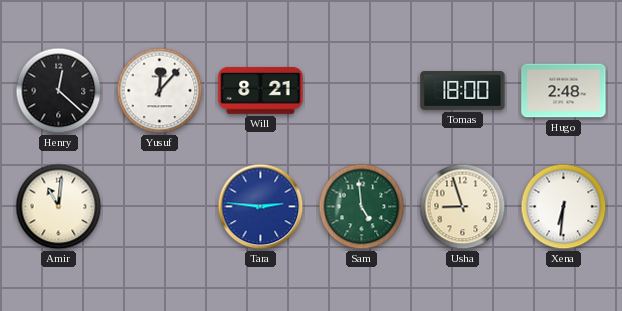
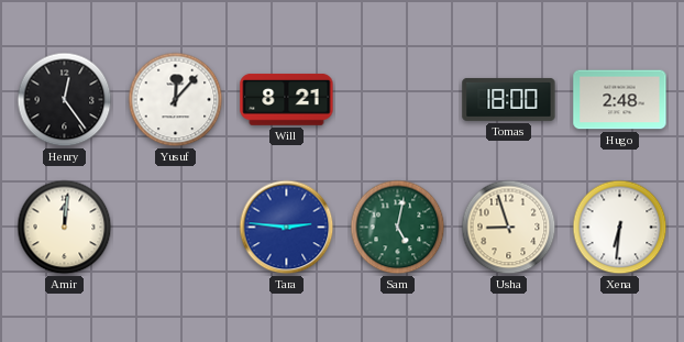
Henry: 12:22 -> 12:24 (65, 100)
Amir: 11:01 -> 12:01 (65, 228)
Sam: 4:59 -> 5:02 (398, 228)
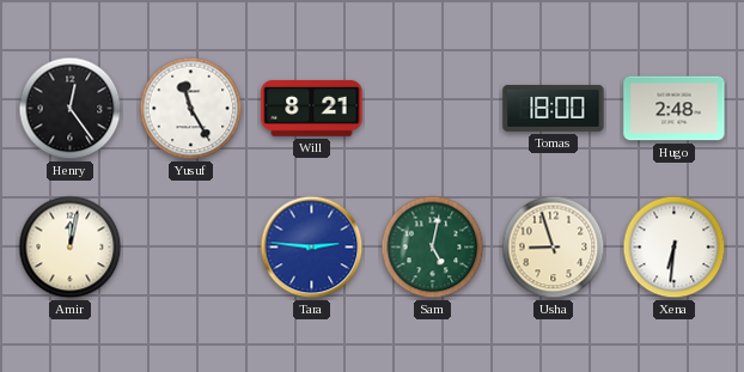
Yusuf: 12:07 -> 11:25 (191, 109)
Amir: 12:01 -> 12:02 (71, 248)
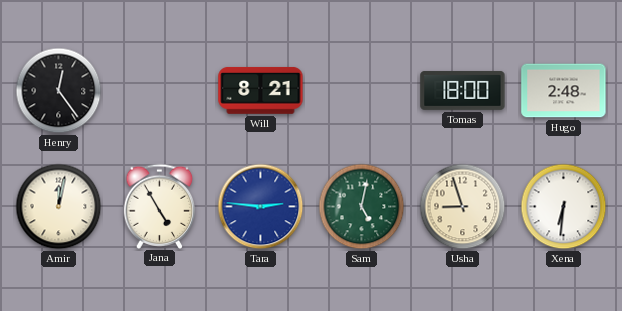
Yusuf: 11:25 -> none (191, 109)
Jana: none -> 4:55 (160, 206)
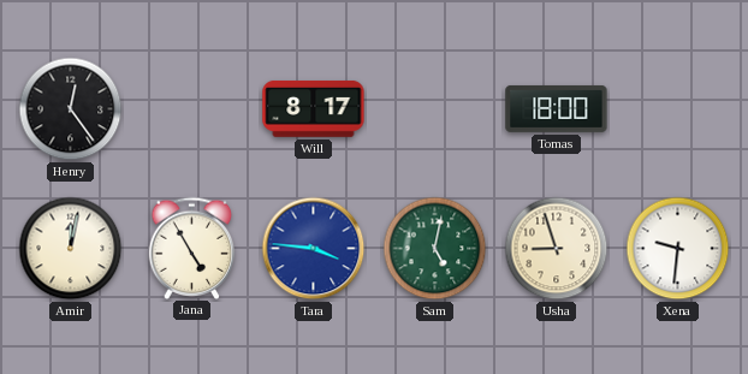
Will: 8:21 -> 8:17 (314, 108)
Hugo: 2:48 -> none (564, 91)
Tara: 2:46 -> 3:46 (314, 249)
Xena: 6:31 -> 9:31 (678, 249)
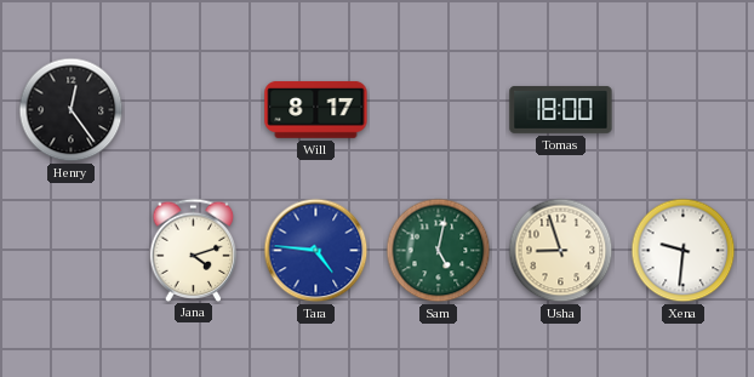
Amir: 12:02 -> none (71, 249)
Jana: 4:55 -> 4:12 (194, 250)
Tara: 3:46 -> 4:46 (316, 251)
